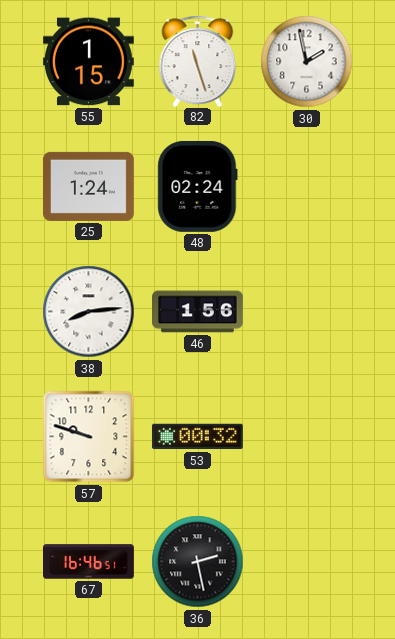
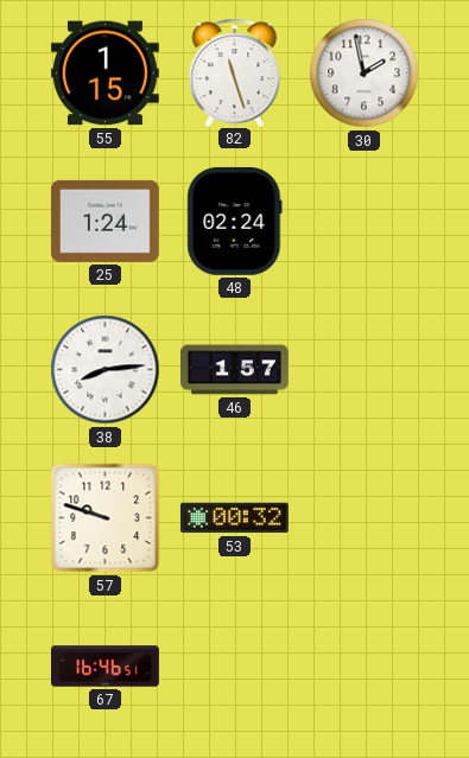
46: 1:56 -> 1:57 (235, 370)
36: 2:28 -> none (198, 562)
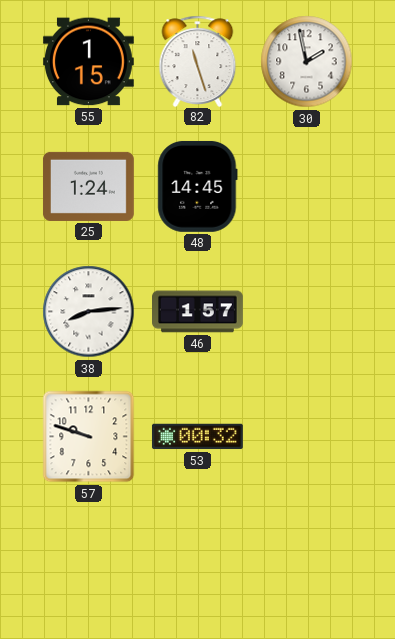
48: 02:24 -> 14:45 (198, 186)
67: 16:46 -> none (106, 667)
